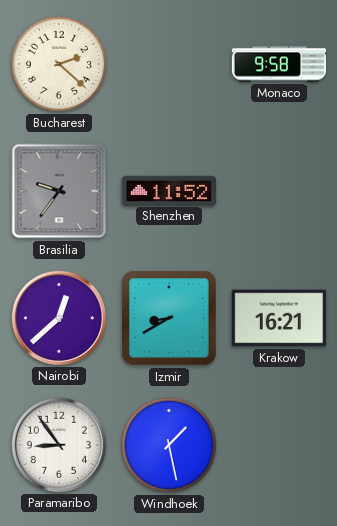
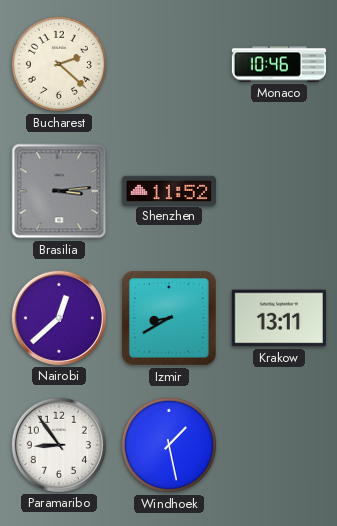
Monaco: 9:58 -> 10:46 (279, 64)
Brasilia: 9:36 -> 3:14 (59, 191)
Krakow: 16:21 -> 13:11 (279, 318)
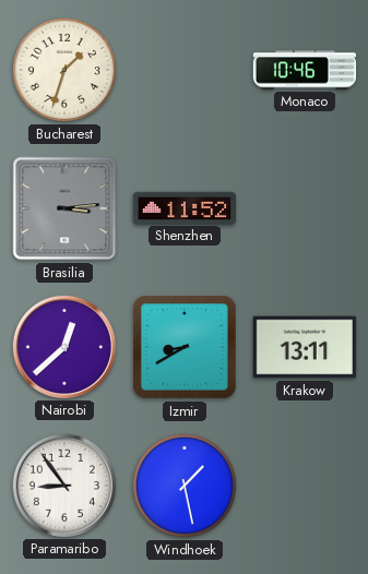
Bucharest: 2:22 -> 1:33 (64, 70)
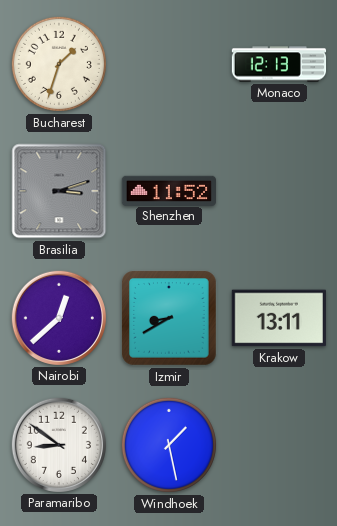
Monaco: 10:46 -> 12:13 (279, 64)
Brasilia: 3:14 -> 3:12 (59, 191)
Paramaribo: 8:54 -> 8:51 (58, 444)
